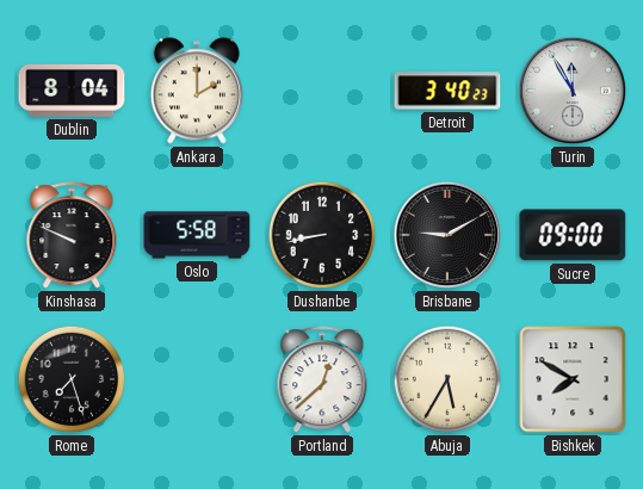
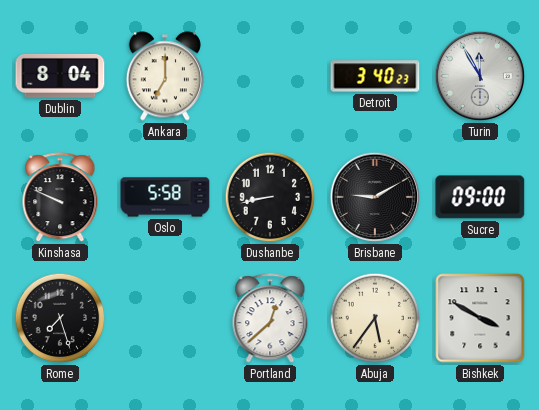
Ankara: 2:00 -> 7:00 (165, 76)
Abuja: 5:35 -> 5:36 (375, 318)
Bishkek: 7:50 -> 3:50 (480, 318)
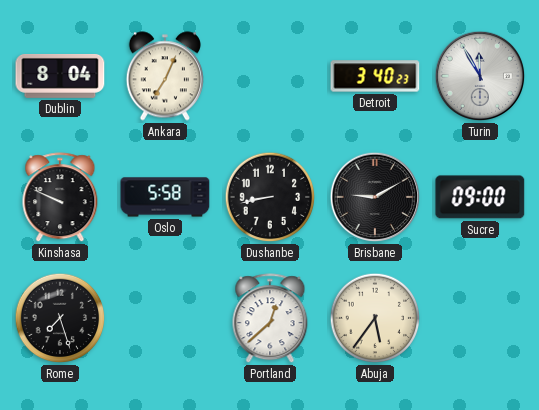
Ankara: 7:00 -> 7:04 (165, 76)
Bishkek: 3:50 -> none (480, 318)
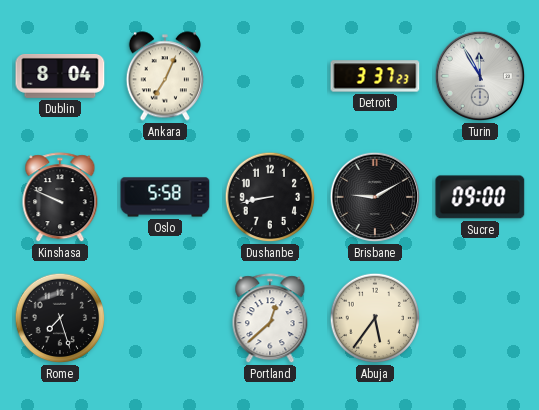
Detroit: 3:40 -> 3:37 (375, 76)
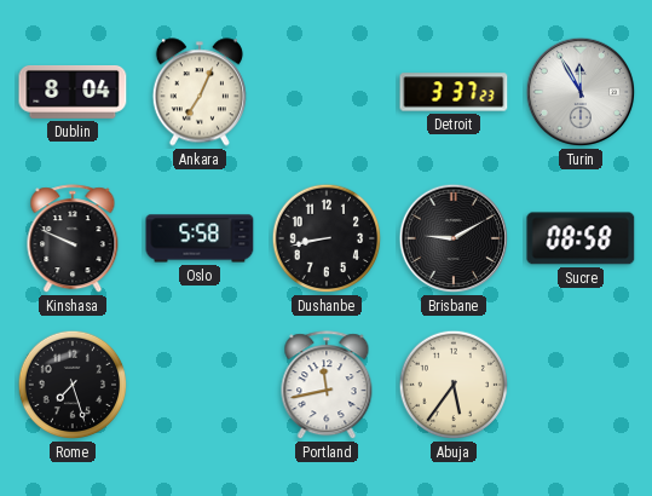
Sucre: 09:00 -> 08:58 (581, 238)
Portland: 12:38 -> 11:43 (327, 386)
